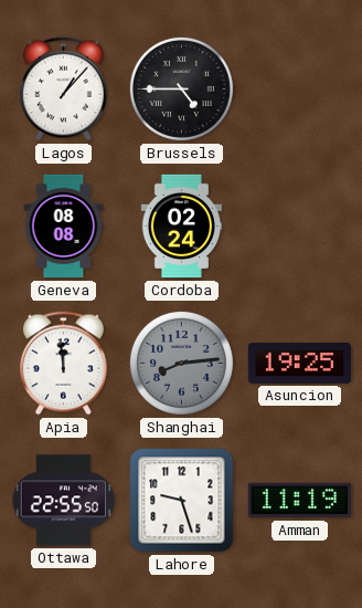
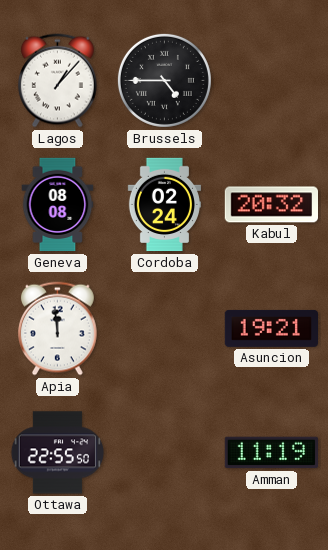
Kabul: none -> 20:32 (271, 205)
Shanghai: 8:14 -> none (181, 363)
Asuncion: 19:25 -> 19:21 (271, 328)
Lahore: 9:27 -> none (182, 501)
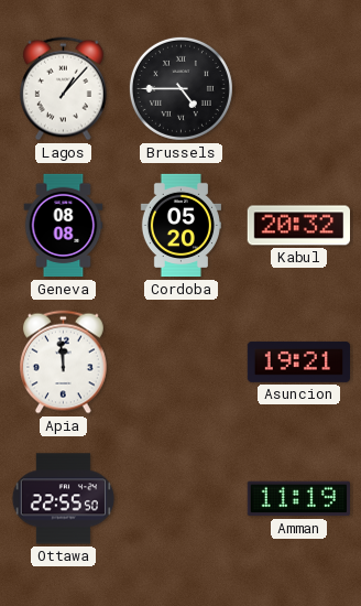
Cordoba: 02:24 -> 05:20 (180, 226)
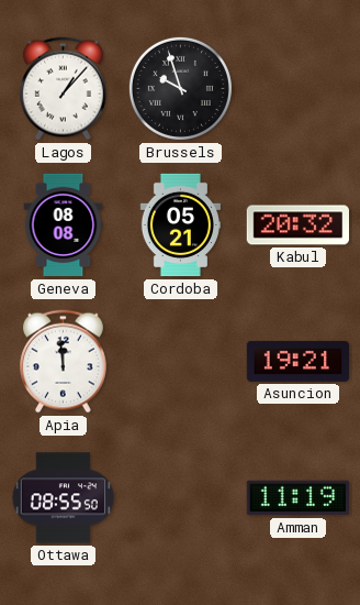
Brussels: 4:45 -> 9:57 (180, 88)
Cordoba: 05:20 -> 05:21 (180, 226)
Ottawa: 22:55 -> 08:55 (63, 498)
